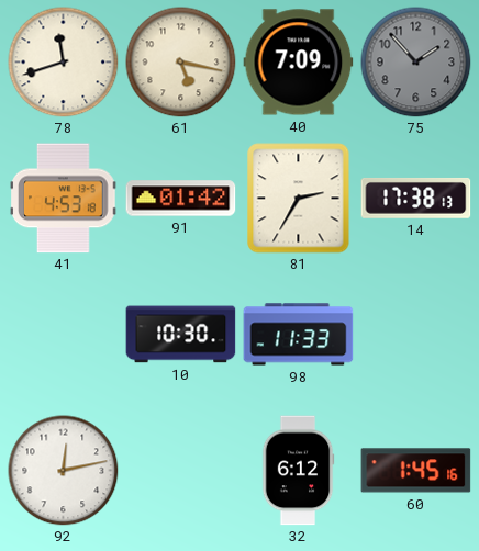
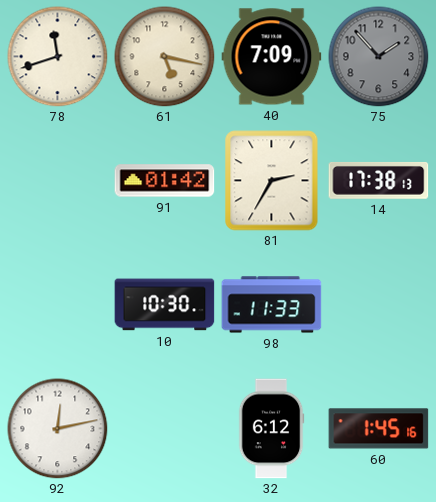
41: 4:53 -> none (64, 199)
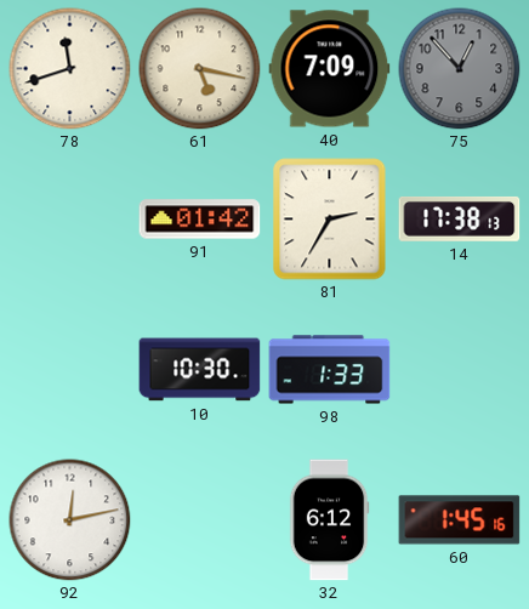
75: 1:53 -> 12:53 (460, 69)
98: 11:33 -> 1:33 (330, 370)
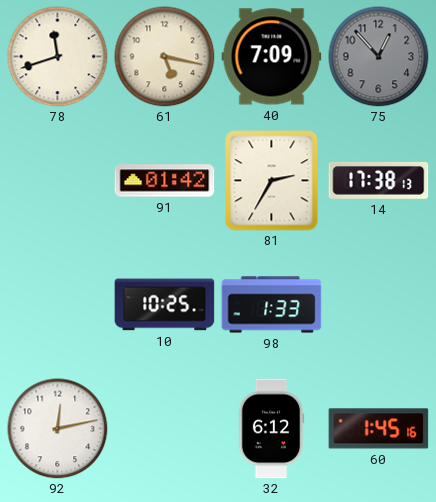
10: 10:30 -> 10:25 (165, 305)
